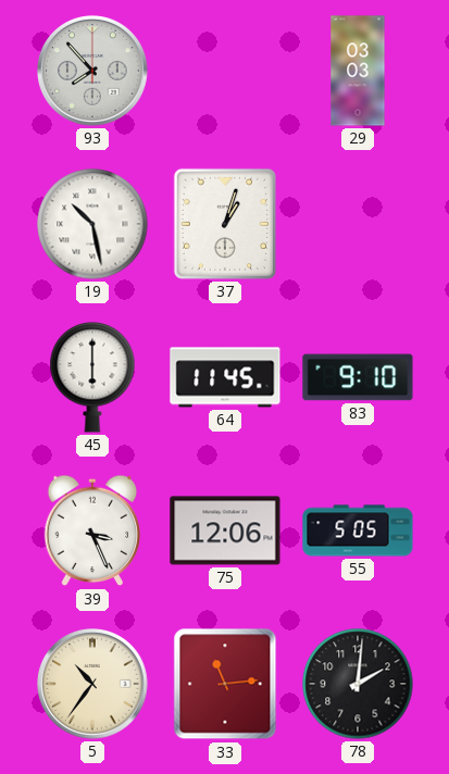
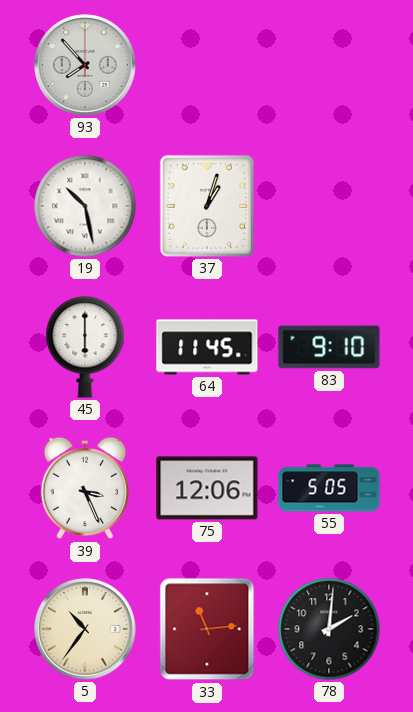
29: 03:03 -> none (358, 71)
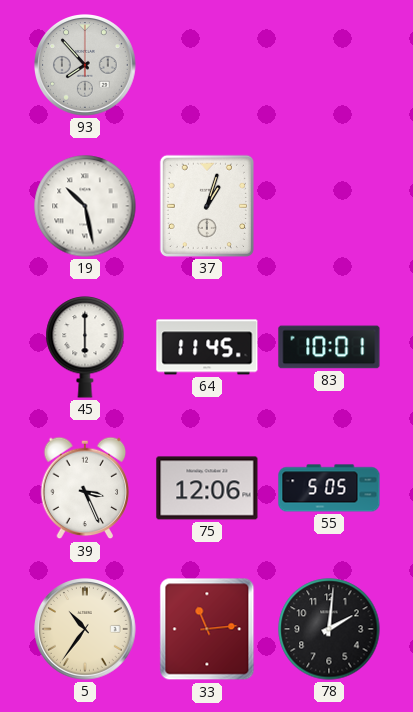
83: 9:10 -> 10:01 (329, 347)
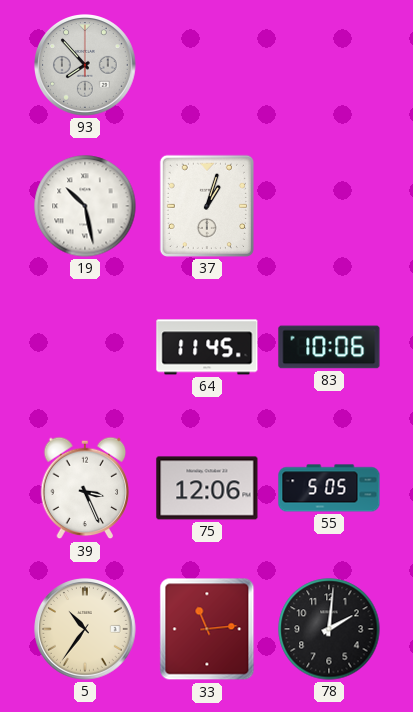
45: 6:00 -> none (85, 347)
83: 10:01 -> 10:06 (329, 347)
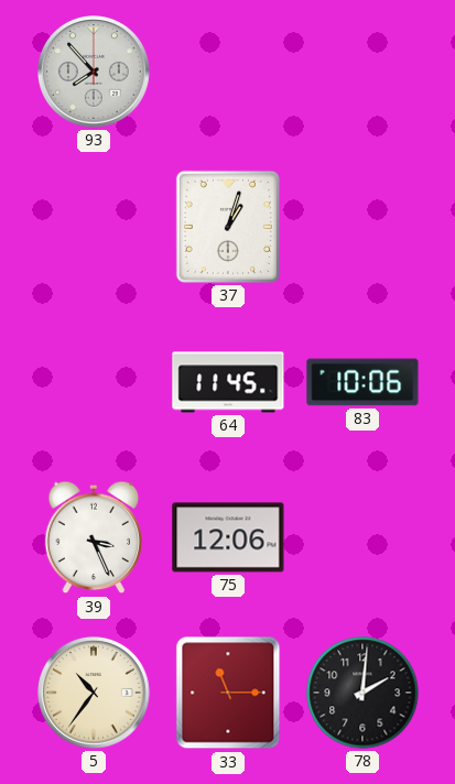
19: 10:28 -> none (85, 206)
55: 5:05 -> none (329, 488)
33: 11:14 -> 11:15 (228, 693)
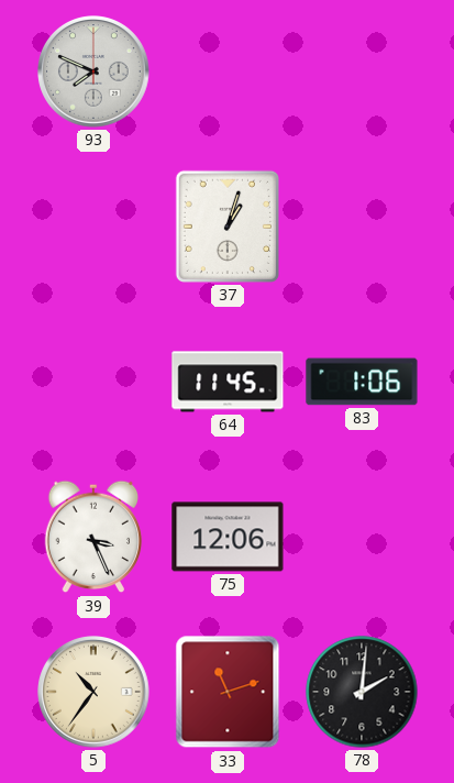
93: 7:53 -> 7:49 (95, 73)
83: 10:06 -> 1:06 (362, 382)
33: 11:15 -> 11:12 (228, 692)
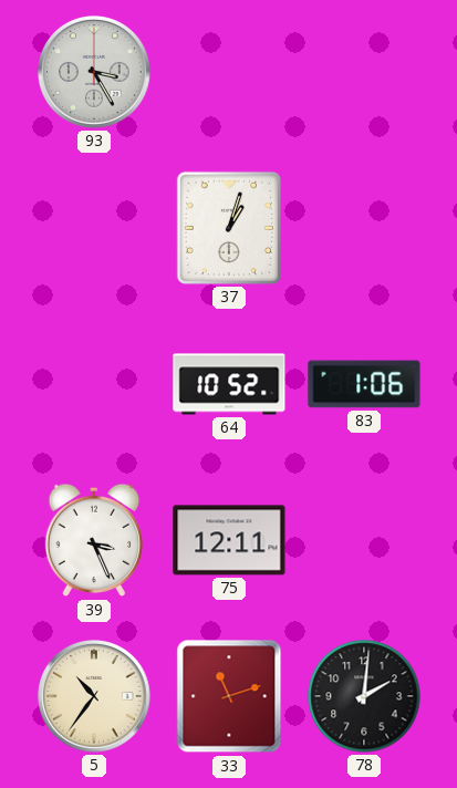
93: 7:49 -> 3:25 (95, 73)
64: 11:45 -> 10:52 (229, 384)
75: 12:06 -> 12:11 (229, 540)
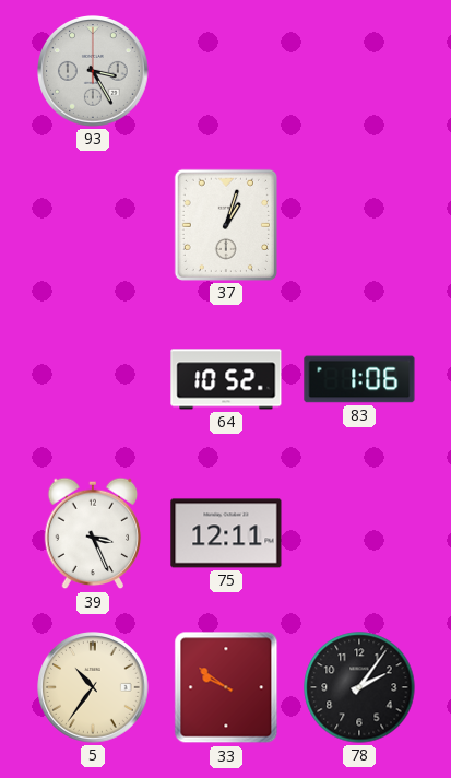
33: 11:12 -> 9:51 (226, 687)
78: 2:01 -> 2:06 (359, 687)
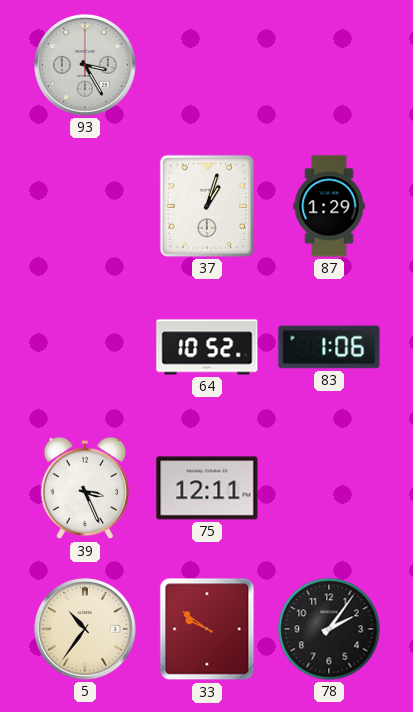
87: none -> 1:29 (329, 206)
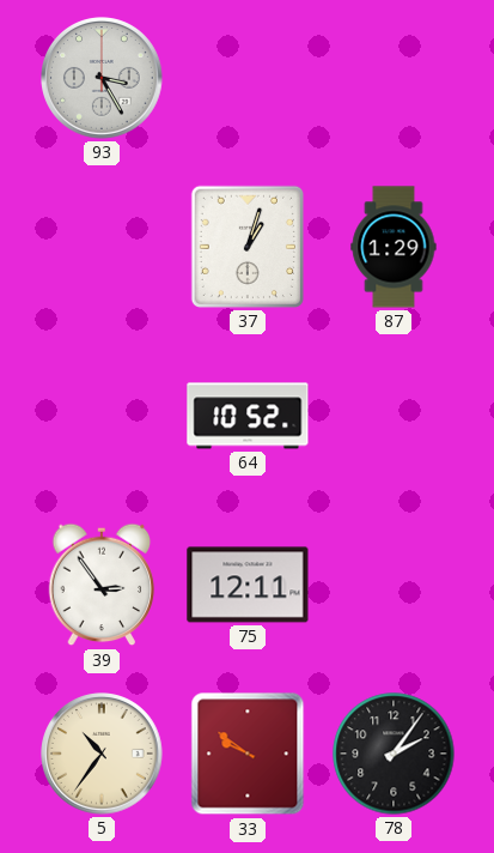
83: 1:06 -> none (329, 347)
39: 3:26 -> 2:54 (102, 585)
